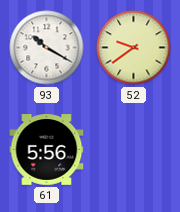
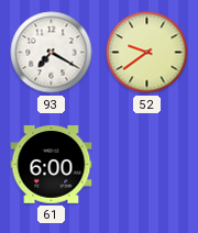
93: 10:20 -> 7:20 (52, 53)
61: 5:56 -> 6:00 (52, 165)
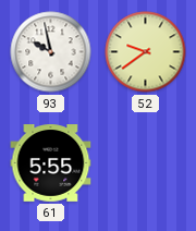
93: 7:20 -> 9:58 (51, 52)
61: 6:00 -> 5:55 (51, 163)
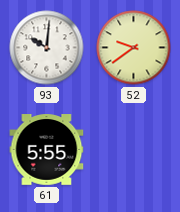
93: 9:58 -> 10:01 (47, 48)
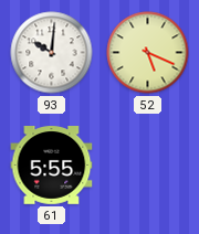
52: 9:39 -> 5:19 (148, 53)
